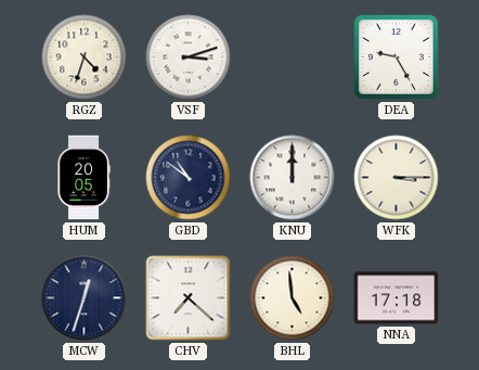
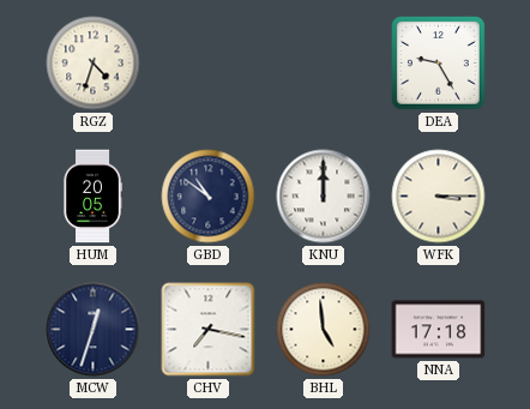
VSF: 3:12 -> none (189, 58)
CHV: 7:22 -> 7:17 (209, 330)
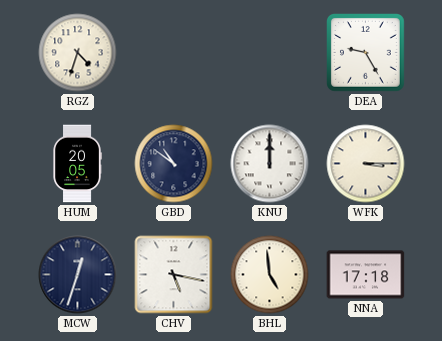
CHV: 7:17 -> 5:17 (174, 275)
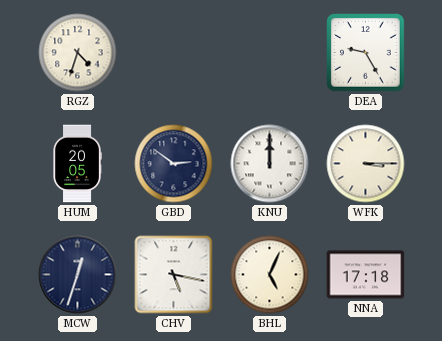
GBD: 10:51 -> 2:51 (174, 164)
BHL: 4:59 -> 5:04 (270, 275)
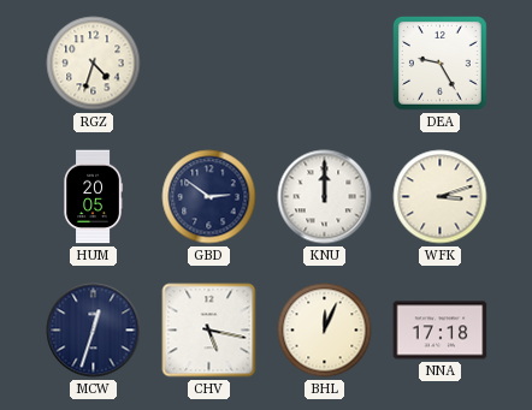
WFK: 3:15 -> 3:12 (441, 197)
BHL: 5:04 -> 12:04 (325, 331)
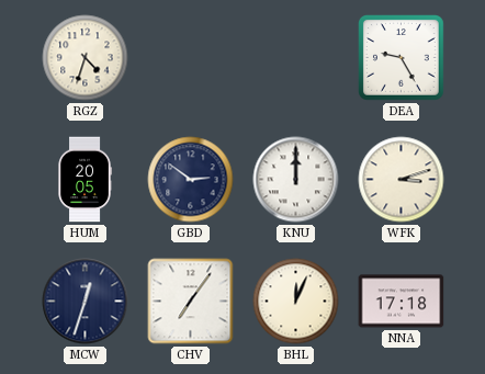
CHV: 5:17 -> 7:06 (191, 302)
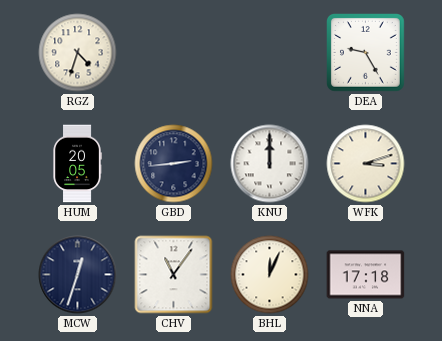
GBD: 2:51 -> 2:44 (174, 164)
CHV: 7:06 -> 11:06 (174, 275)
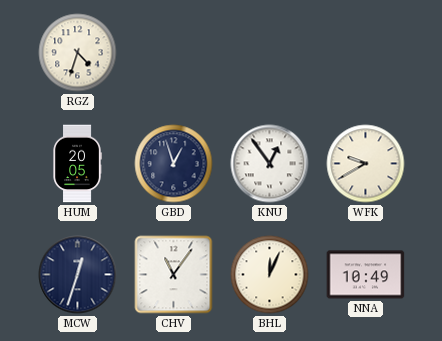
DEA: 9:25 -> none (366, 53)
GBD: 2:44 -> 12:57 (174, 164)
KNU: 12:00 -> 12:54 (270, 164)
WFK: 3:12 -> 9:40 (366, 164)
NNA: 17:18 -> 10:49 (366, 275)
